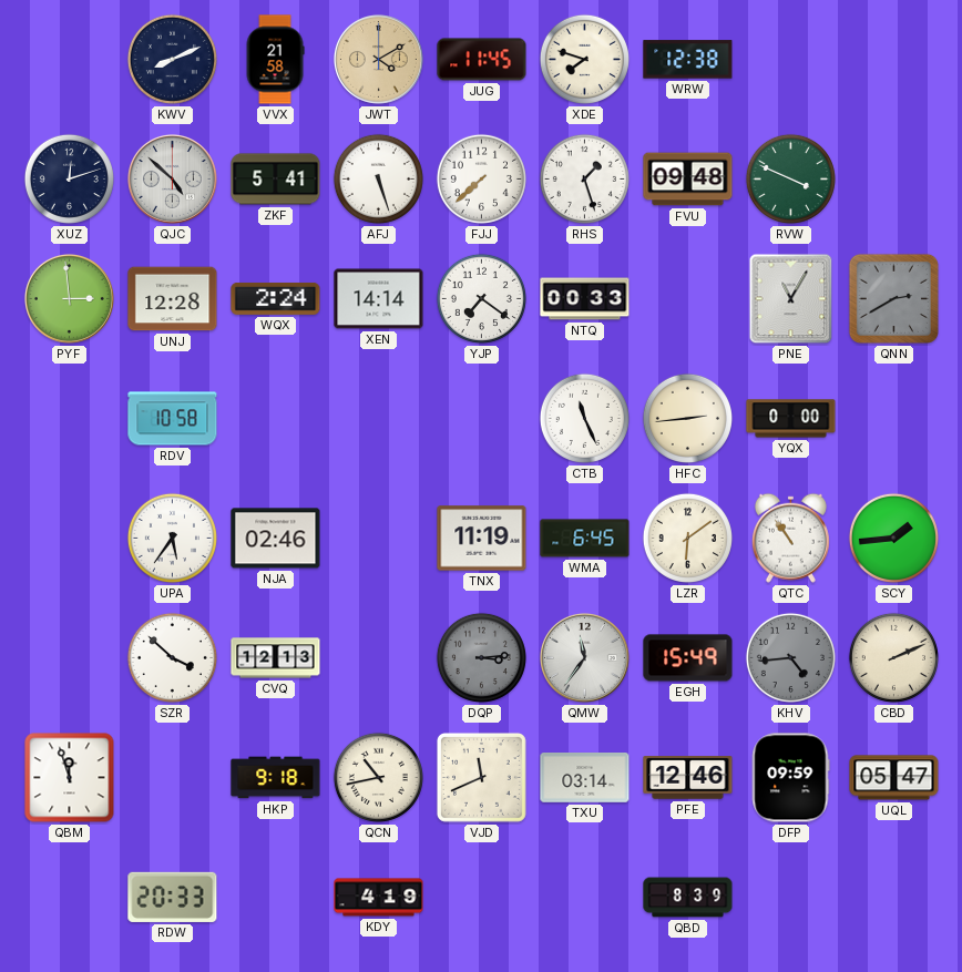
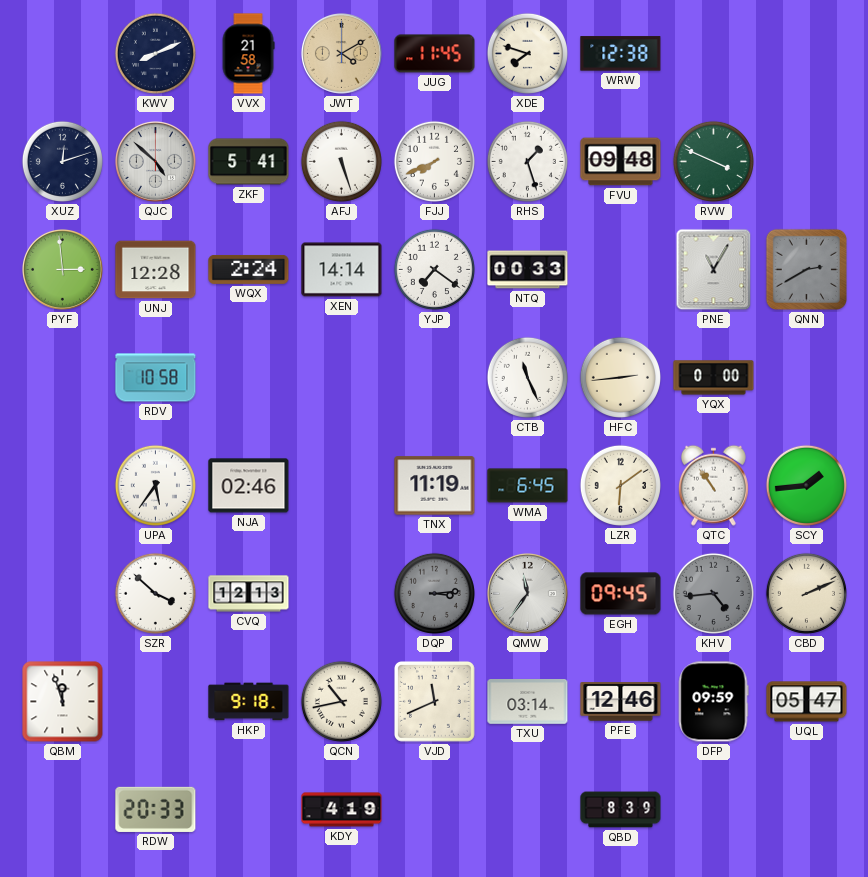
FJJ: 7:38 -> 7:41 (434, 161)
EGH: 15:49 -> 09:45 (621, 594)
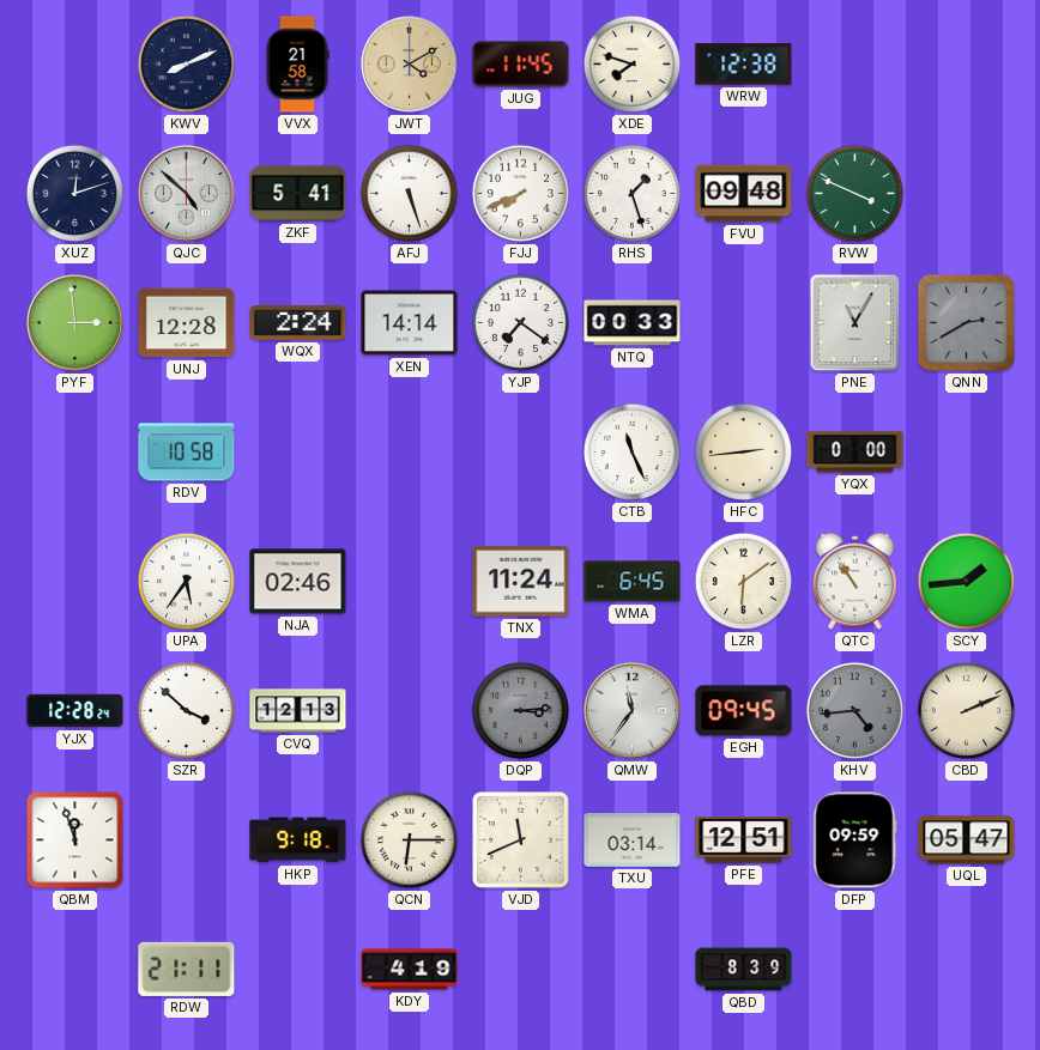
TNX: 11:19 -> 11:24 (521, 582)
YJX: none -> 12:28 (75, 711)
QCN: 10:43 -> 6:15 (409, 839)
PFE: 12:46 -> 12:51 (744, 840)
RDW: 20:33 -> 21:11 (187, 969)
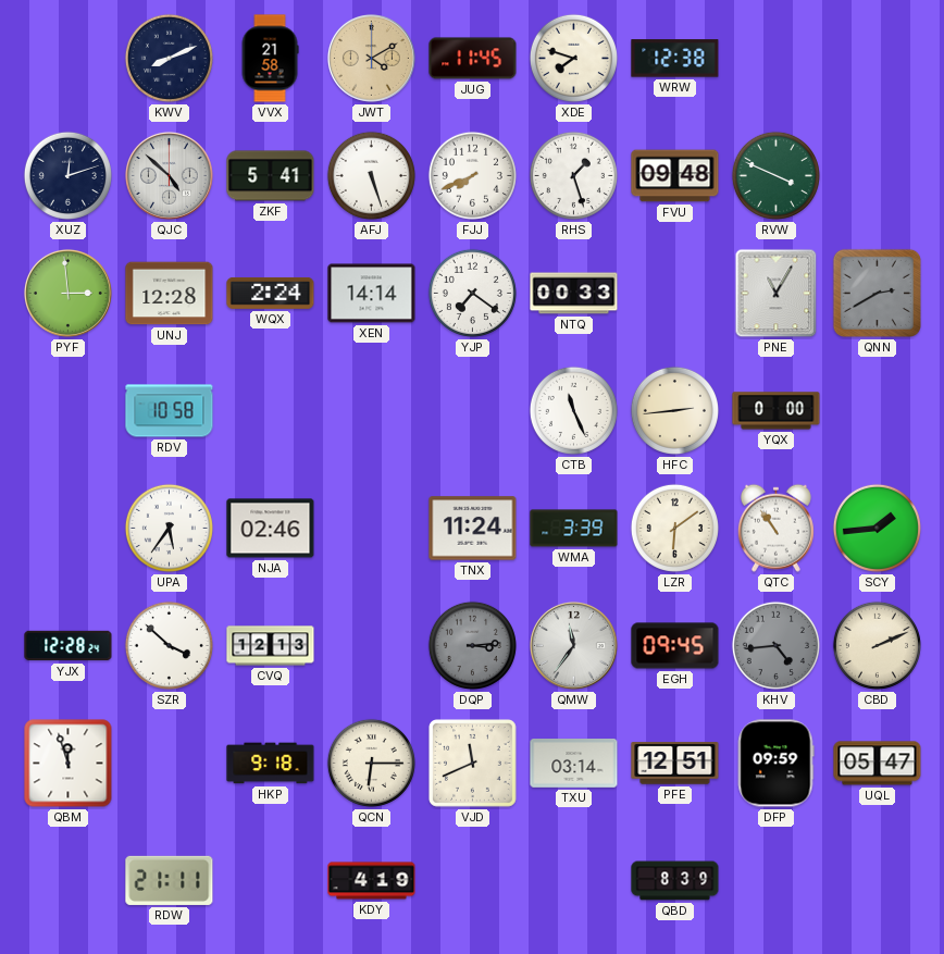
WMA: 6:45 -> 3:39 (574, 529)
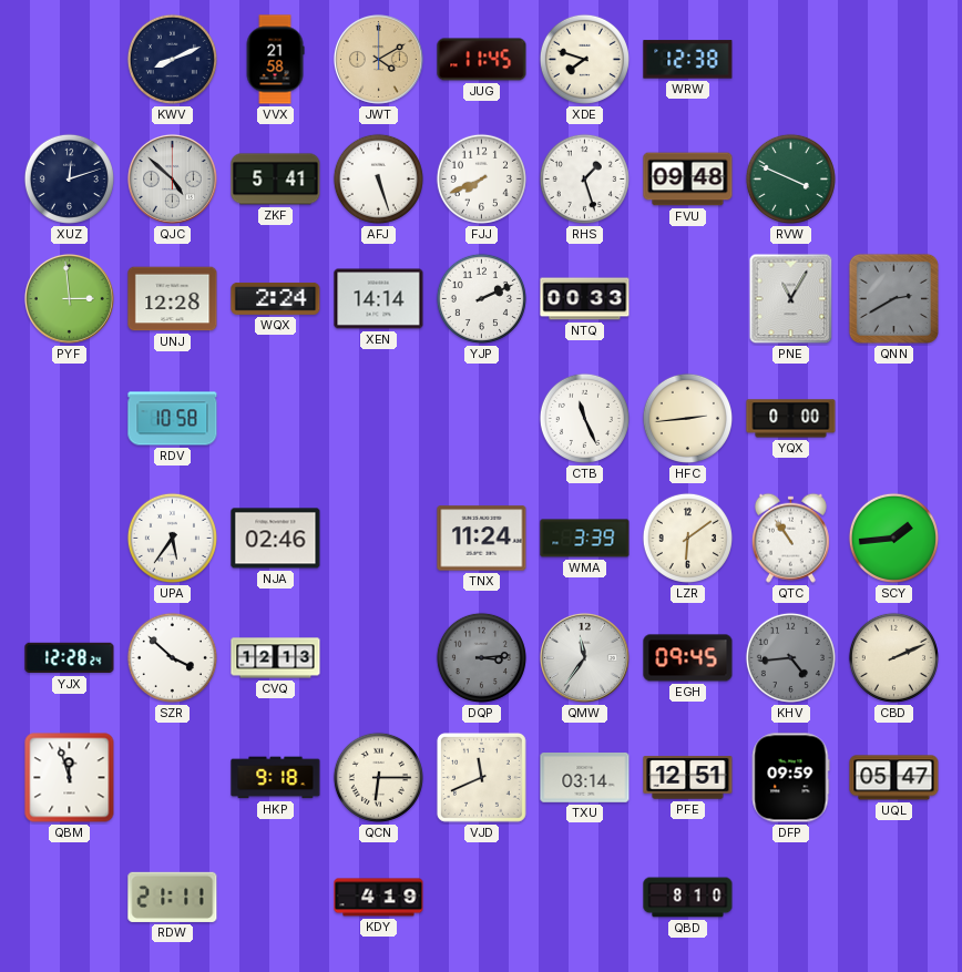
YJP: 7:21 -> 2:11 (481, 298)
QBD: 8:39 -> 8:10 (688, 898)
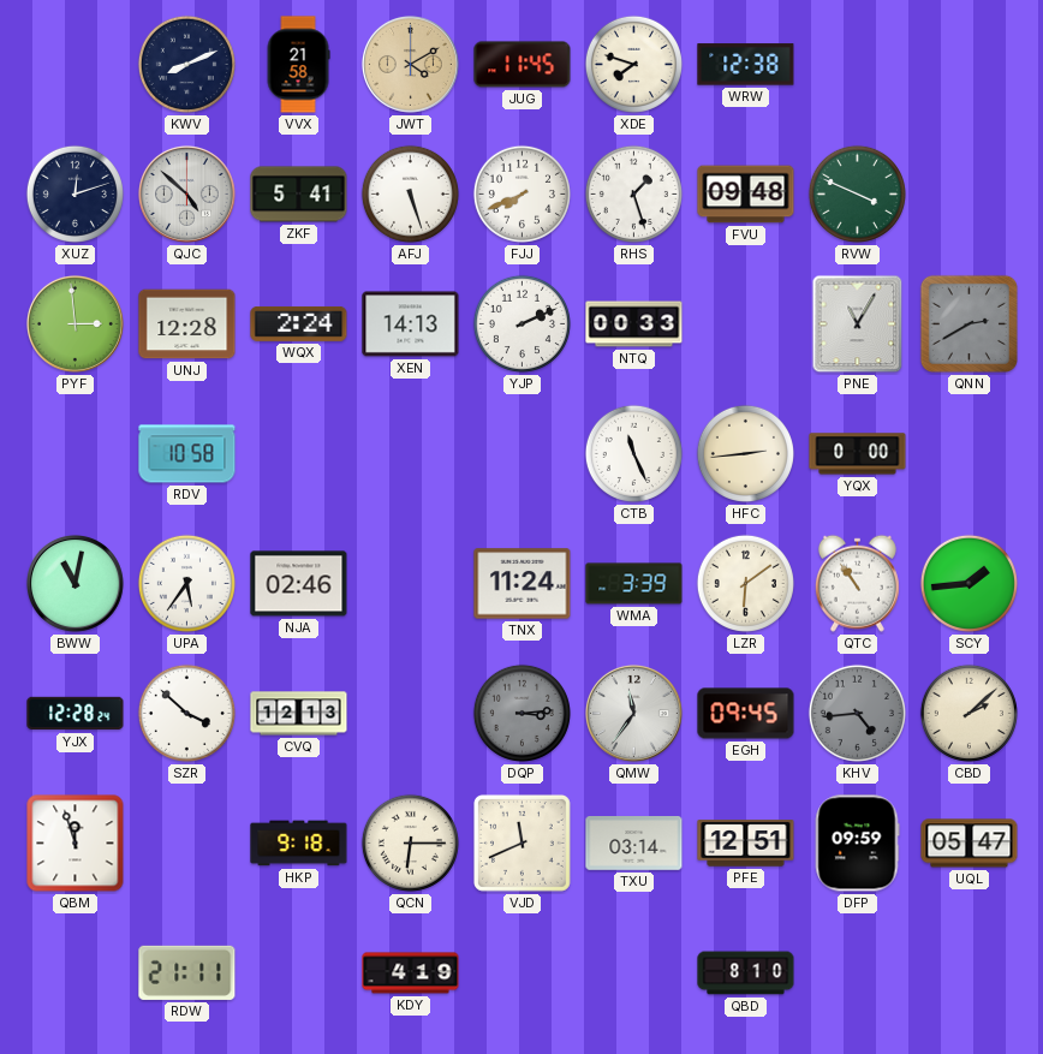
XEN: 14:14 -> 14:13 (411, 324)
BWW: none -> 11:02 (74, 583)
CBD: 2:11 -> 2:08 (968, 713)
